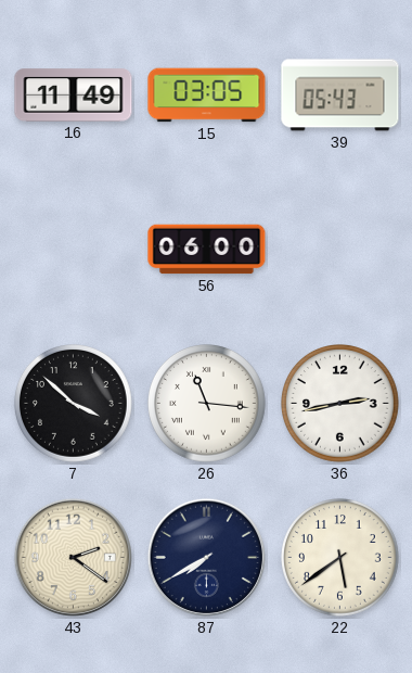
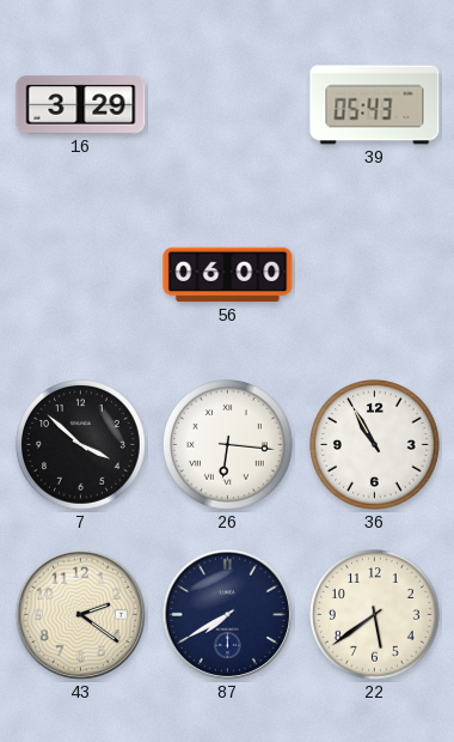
16: 11:49 -> 3:29 (81, 105)
15: 03:05 -> none (207, 96)
26: 11:16 -> 6:16 (228, 445)
36: 2:43 -> 10:55 (375, 445)
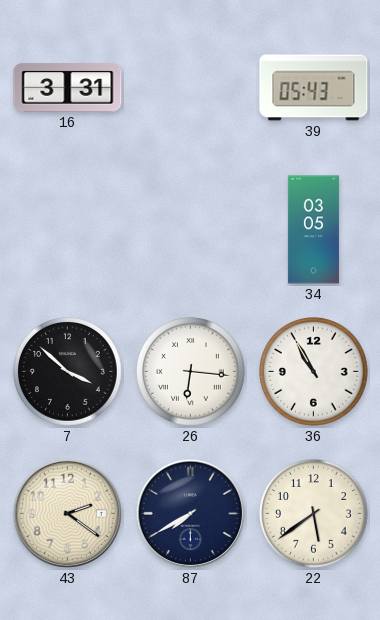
16: 3:29 -> 3:31 (68, 88)
56: 06:00 -> none (228, 275)
34: none -> 03:05 (313, 230)
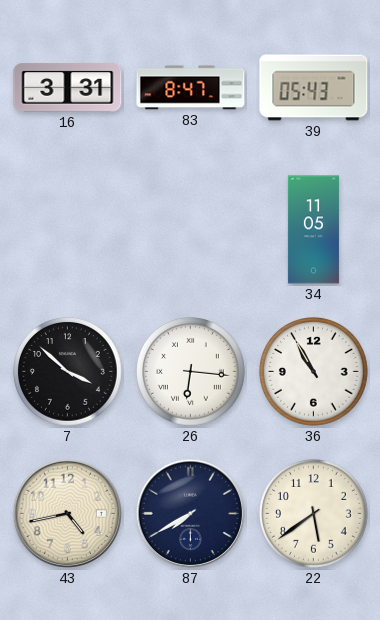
83: none -> 8:47 (191, 88)
34: 03:05 -> 11:05 (313, 230)
43: 2:21 -> 4:43 (67, 513)
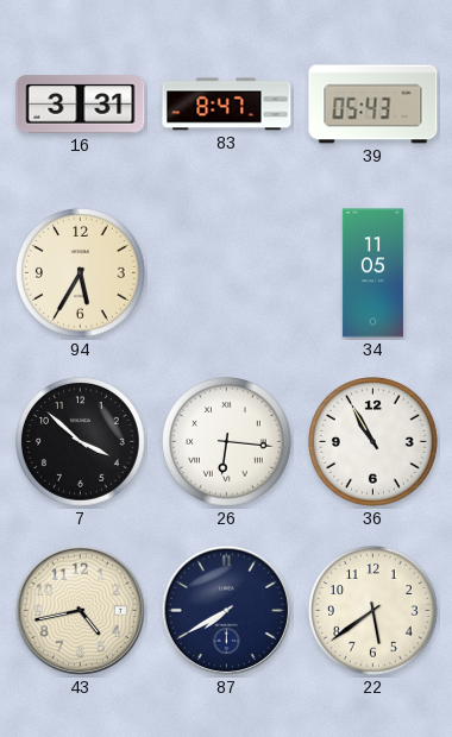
94: none -> 5:35 (81, 273)
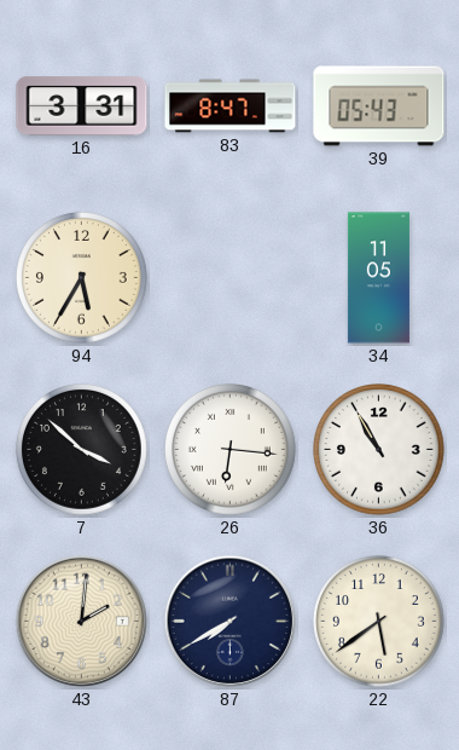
43: 4:43 -> 2:01 (81, 621)
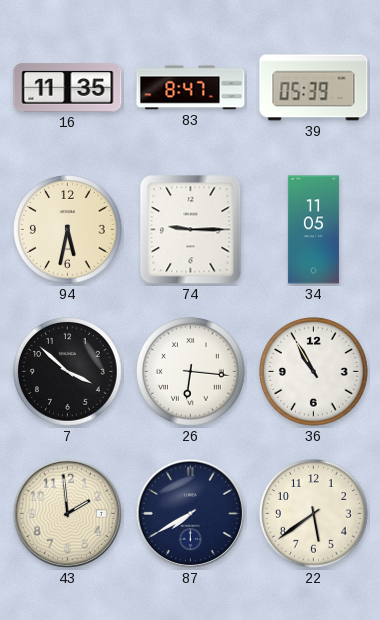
16: 3:31 -> 11:35 (68, 88)
39: 05:43 -> 05:39 (314, 88)
94: 5:35 -> 5:32 (68, 230)
74: none -> 9:15 (191, 230)
43: 2:01 -> 1:59 (67, 513)
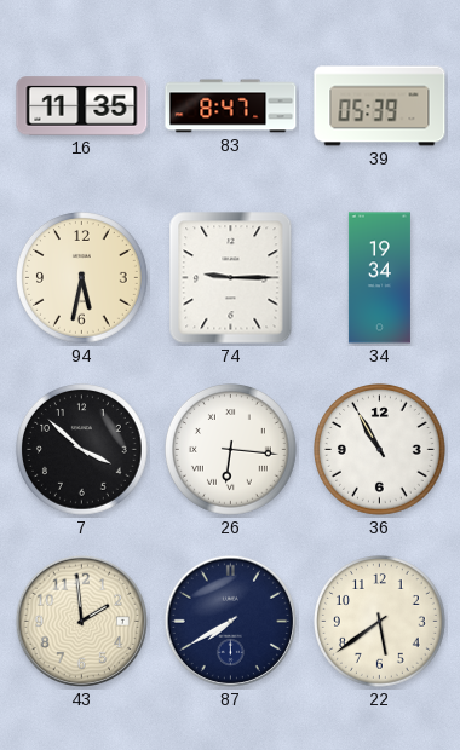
34: 11:05 -> 19:34 (379, 278)
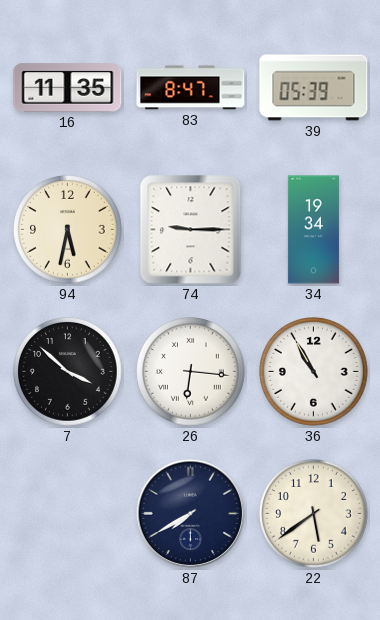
43: 1:59 -> none (81, 621)
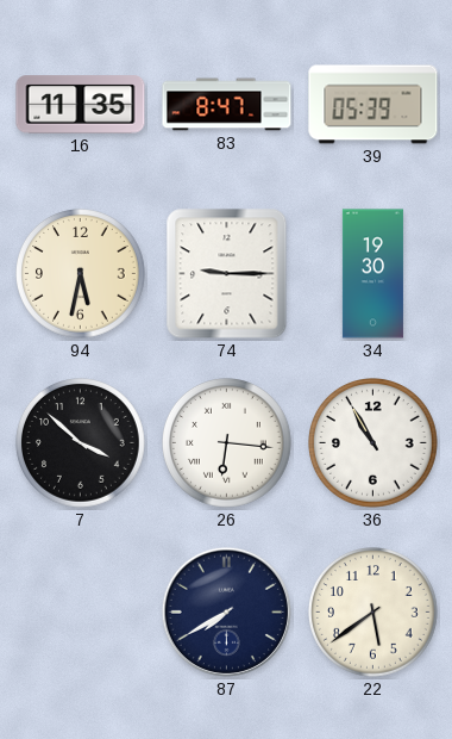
34: 19:34 -> 19:30 (372, 274)
